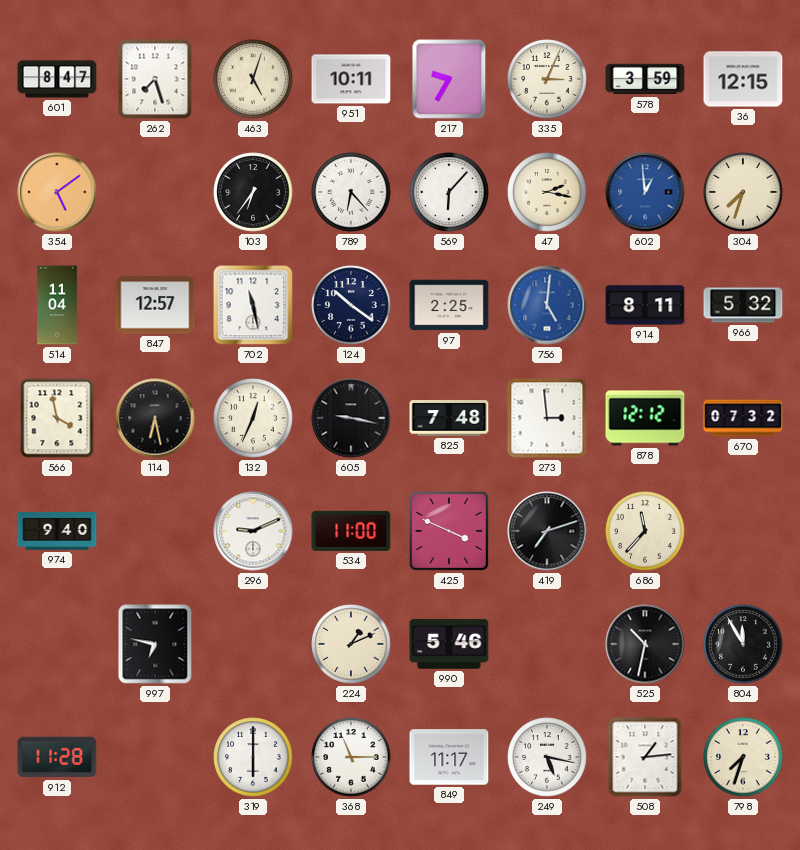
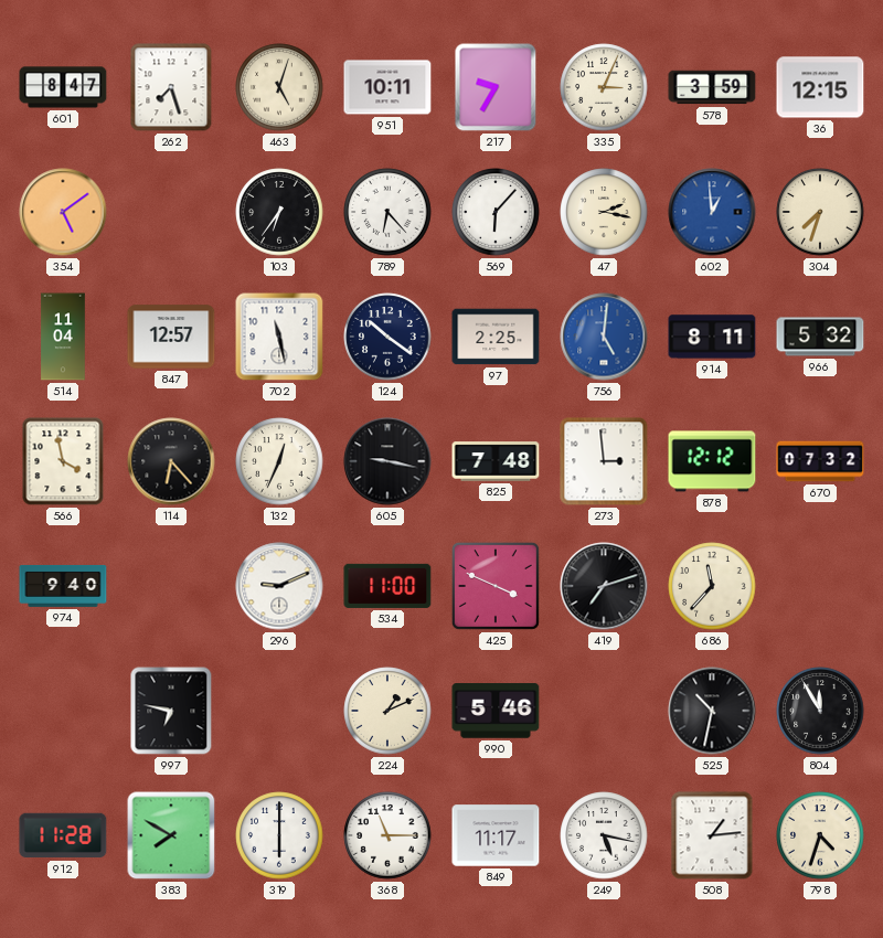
114: 6:28 -> 6:23 (171, 461)
383: none -> 7:50 (171, 835)
798: 7:33 -> 4:33 (820, 835)
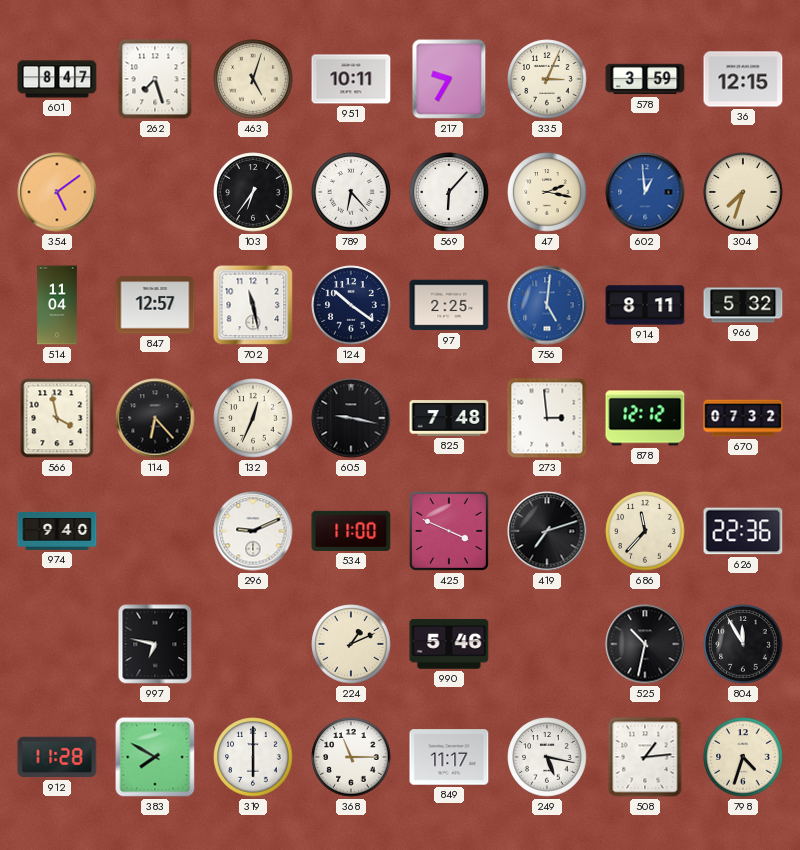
626: none -> 22:36 (743, 531)
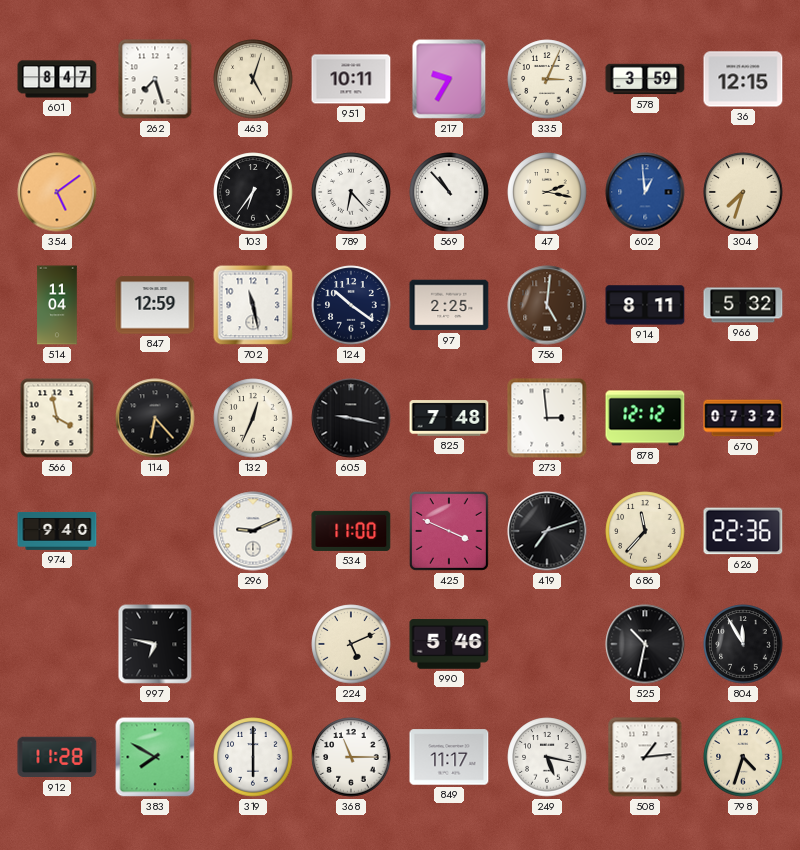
569: 6:07 -> 10:53 (449, 192)
847: 12:57 -> 12:59 (155, 305)
756 dial: blue -> brown (547, 305)
224: 1:11 -> 5:11 (351, 644)
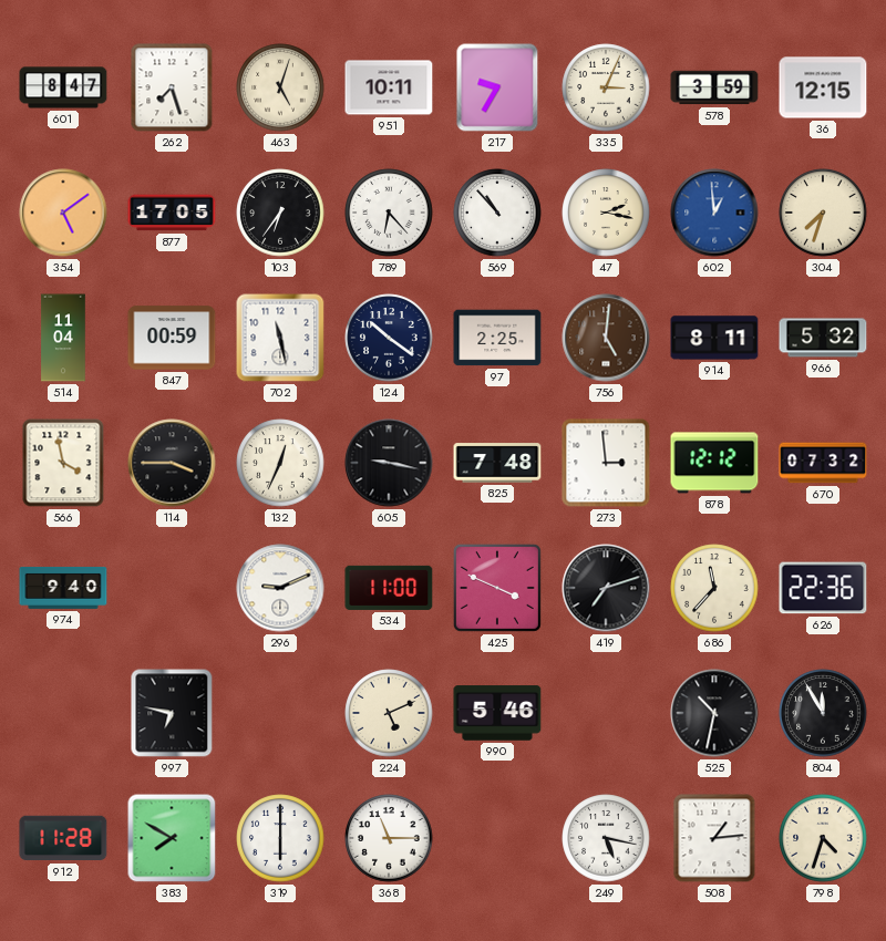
877: none -> 17:05 (172, 213)
847: 12:59 -> 00:59 (172, 338)
114: 6:23 -> 3:45 (172, 463)
849: 11:17 -> none (449, 757)
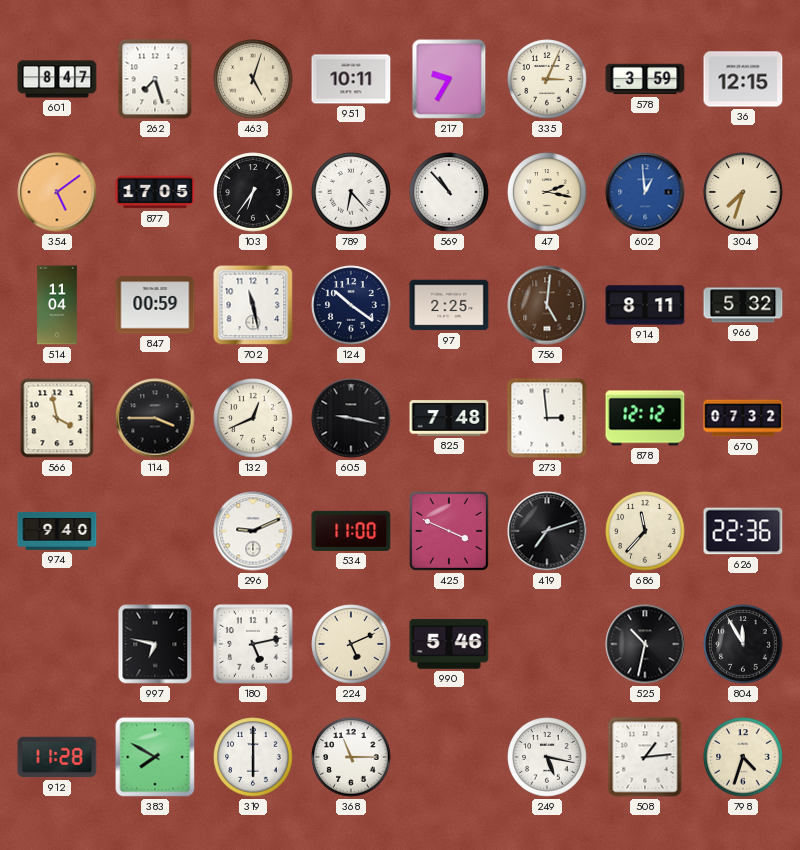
132: 12:34 -> 12:41 (253, 418)
180: none -> 5:13 (253, 644)
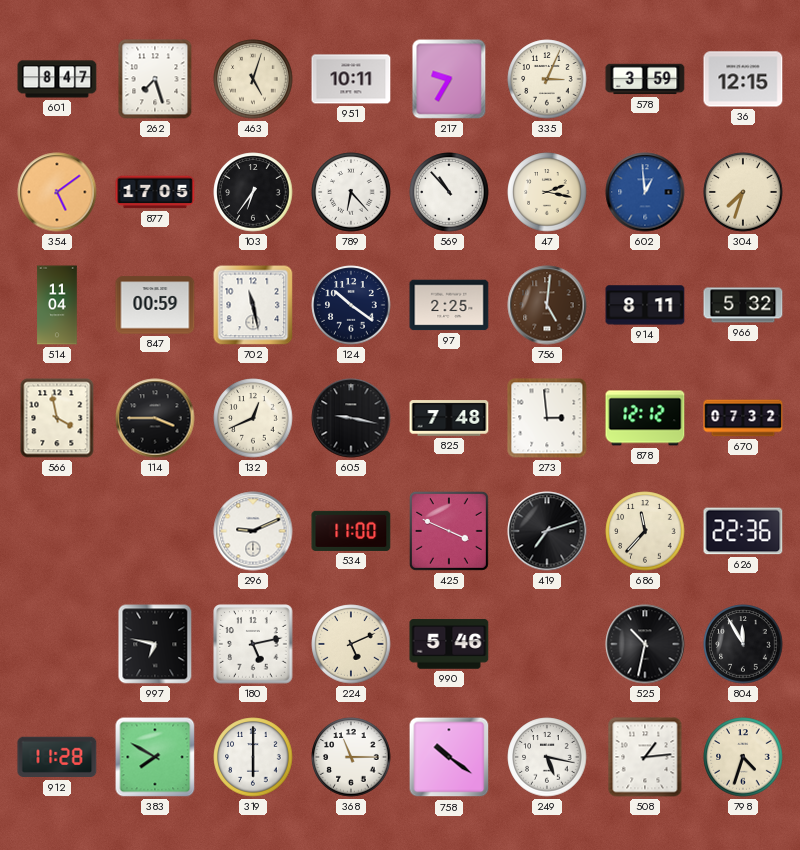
974: 9:40 -> none (57, 531)
758: none -> 10:21 (449, 757)
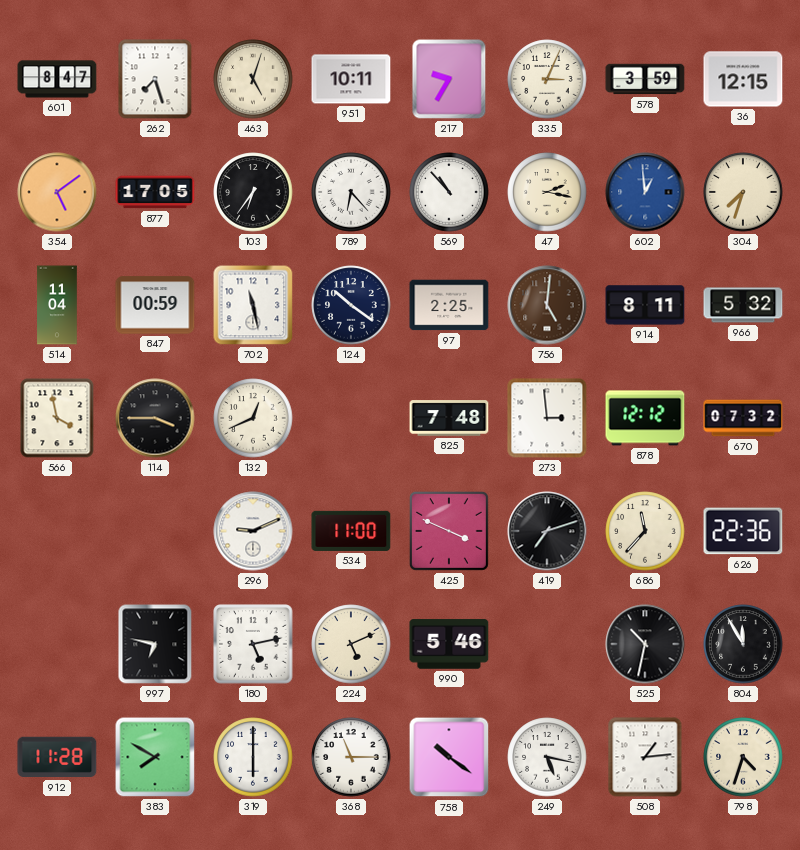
605: 9:17 -> none (351, 418)
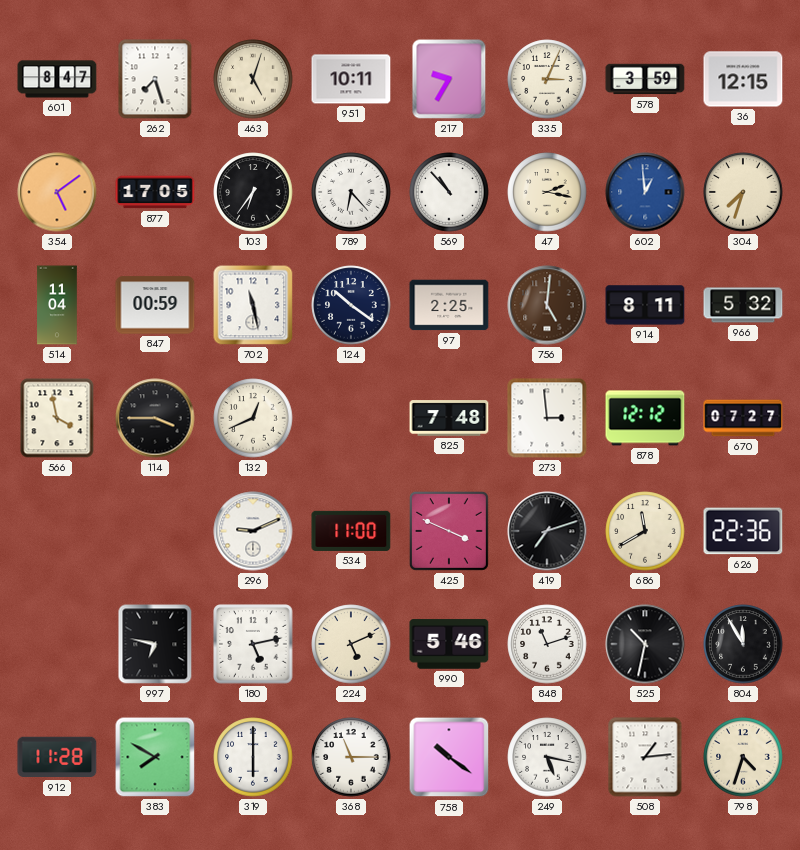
670: 07:32 -> 07:27 (743, 418)
686: 11:37 -> 11:40 (645, 531)
848: none -> 11:12 (547, 644)
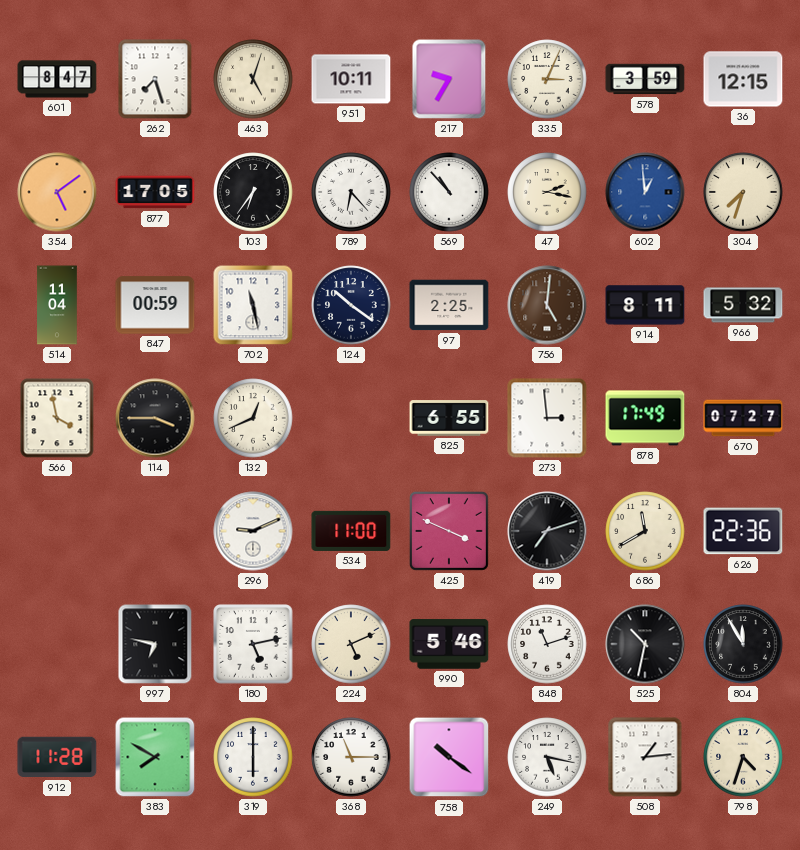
825: 7:48 -> 6:55 (449, 418)
878: 12:12 -> 17:49 (645, 418)
